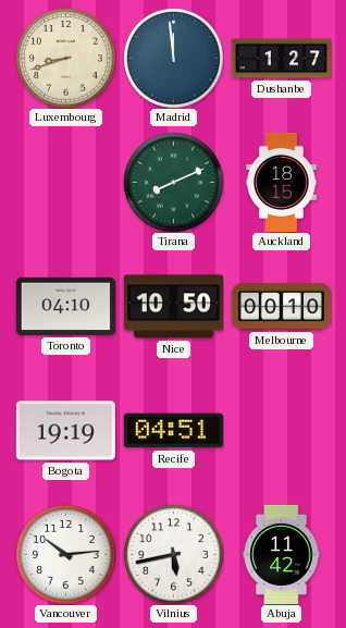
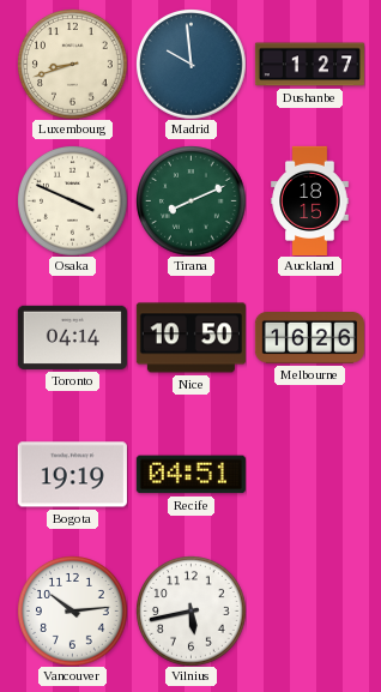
Madrid: 11:59 -> 9:59 (192, 65)
Osaka: none -> 3:49 (73, 201)
Toronto: 04:10 -> 04:14 (72, 337)
Melbourne: 00:10 -> 16:26 (309, 338)
Abuja: 11:42 -> none (282, 554)
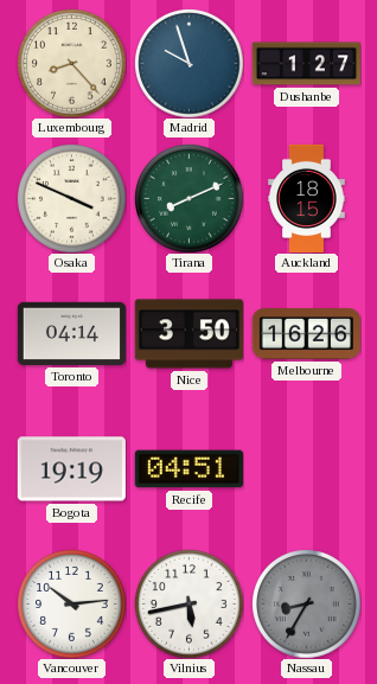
Luxembourg: 8:42 -> 8:23 (72, 64)
Madrid: 9:59 -> 9:57 (190, 64)
Nice: 10:50 -> 3:50 (188, 334)
Nassau: none -> 8:35 (307, 605)
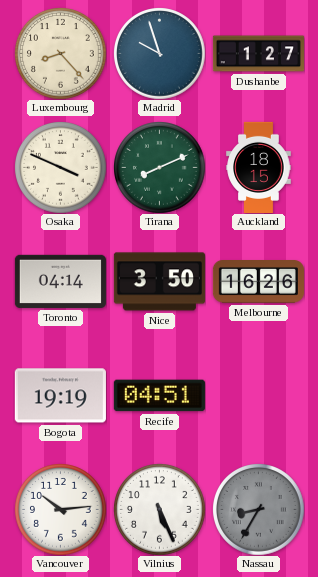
Vilnius: 5:43 -> 5:26 (160, 510)
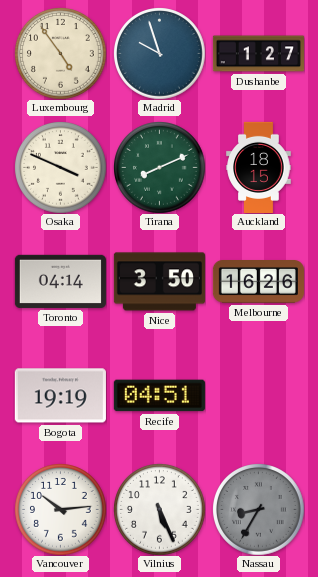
Luxembourg: 8:23 -> 4:54 (61, 54)
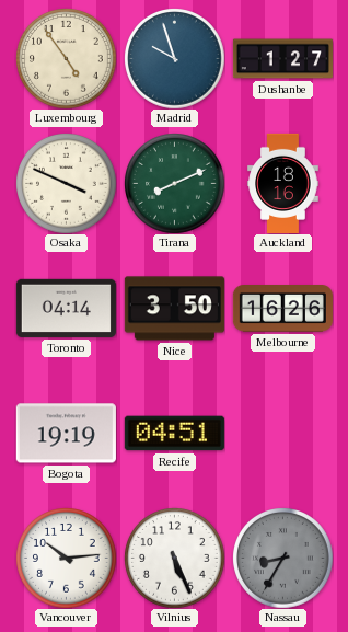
Auckland: 18:15 -> 18:16 (283, 183)
